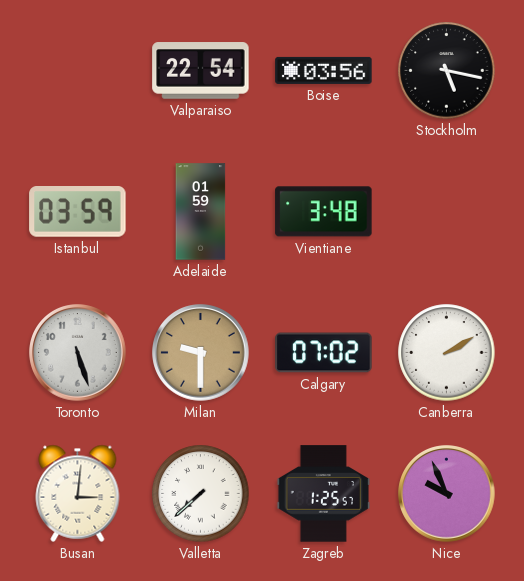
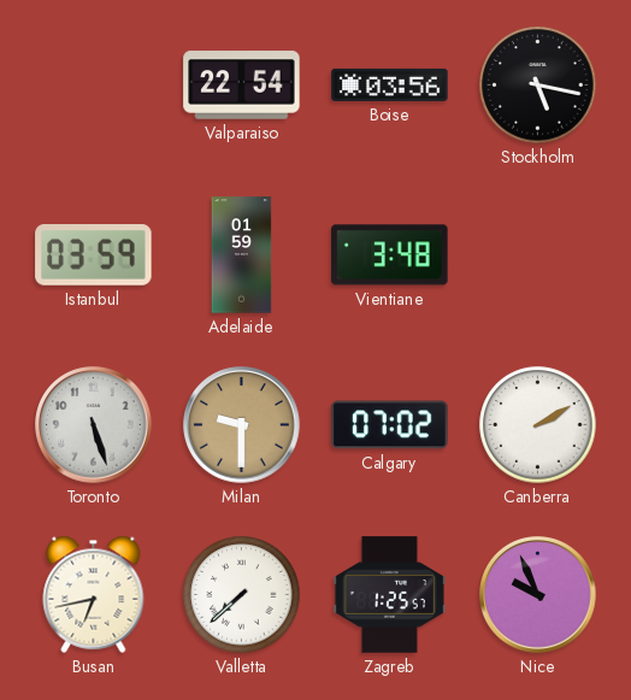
Busan: 3:01 -> 6:43 (94, 594)
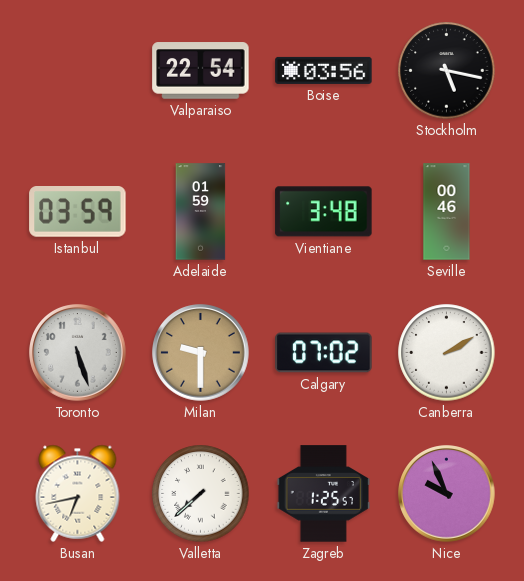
Seville: none -> 00:46 (447, 212)
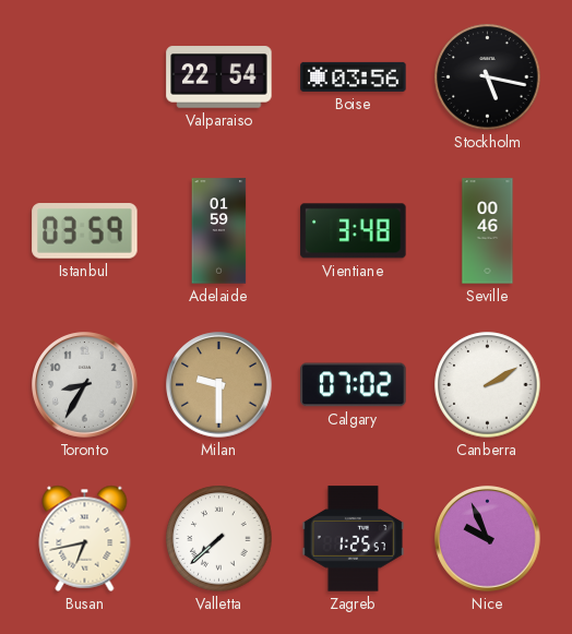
Toronto: 5:27 -> 8:35 (85, 385)
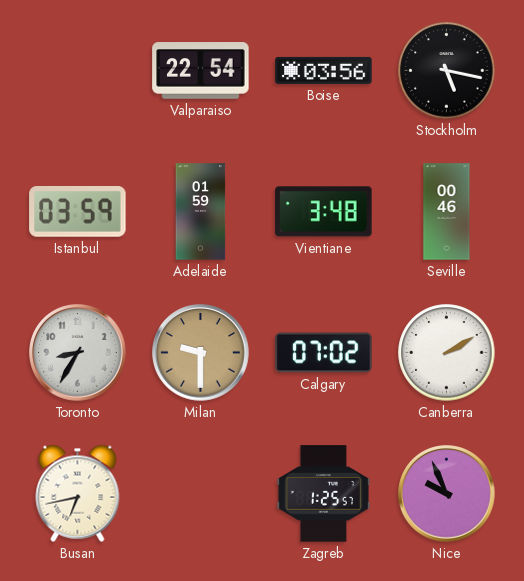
Valletta: 7:38 -> none (219, 539)
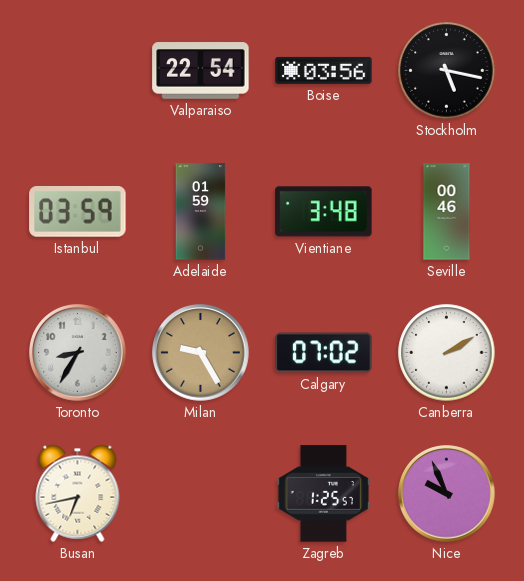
Milan: 9:30 -> 9:25 (201, 353)
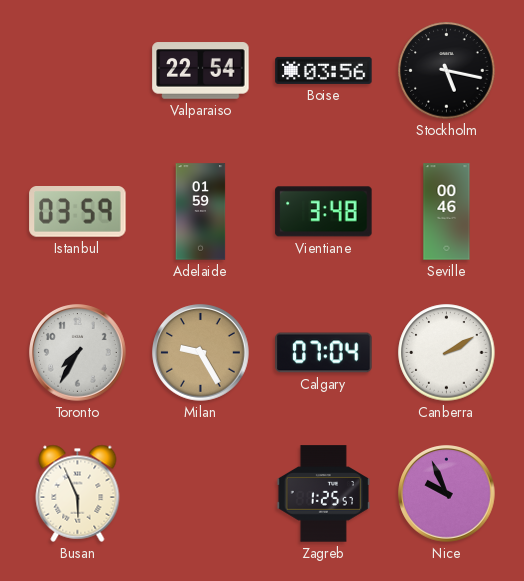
Toronto: 8:35 -> 7:35 (78, 353)
Calgary: 07:02 -> 07:04 (324, 353)
Busan: 6:43 -> 5:56 (78, 493)
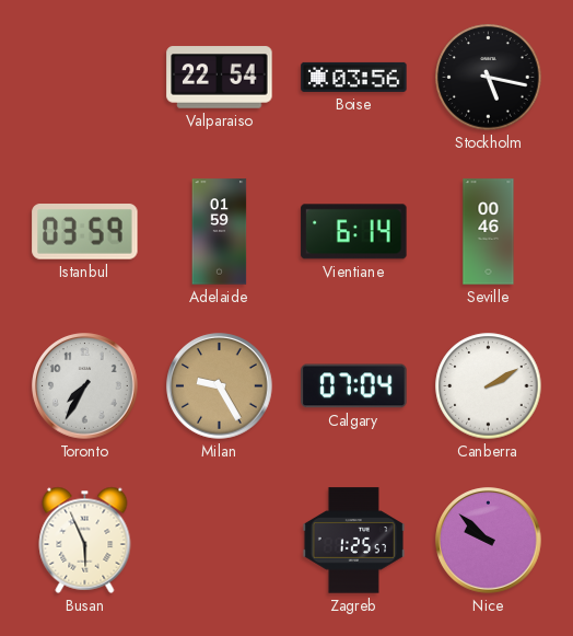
Vientiane: 3:48 -> 6:14 (354, 232)
Nice: 9:56 -> 9:52 (489, 541)
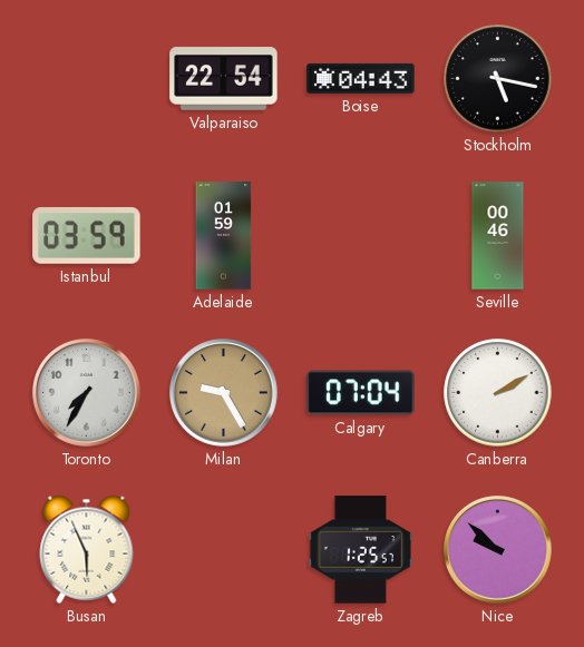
Boise: 03:56 -> 04:43 (361, 78)
Vientiane: 6:14 -> none (354, 232)
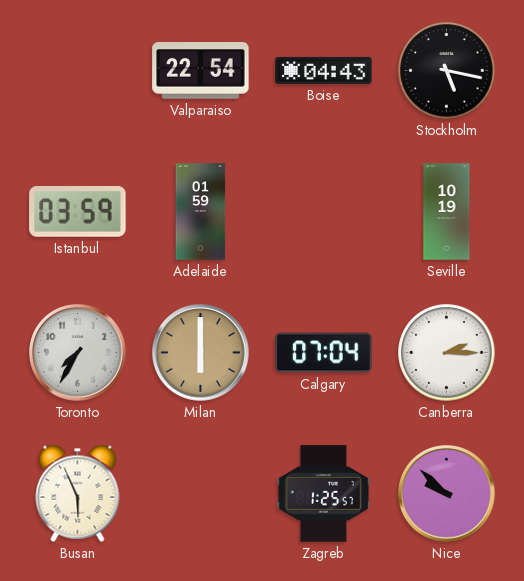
Seville: 00:46 -> 10:19 (447, 212)
Milan: 9:25 -> 6:00 (201, 353)
Canberra: 2:10 -> 2:15 (447, 353)
